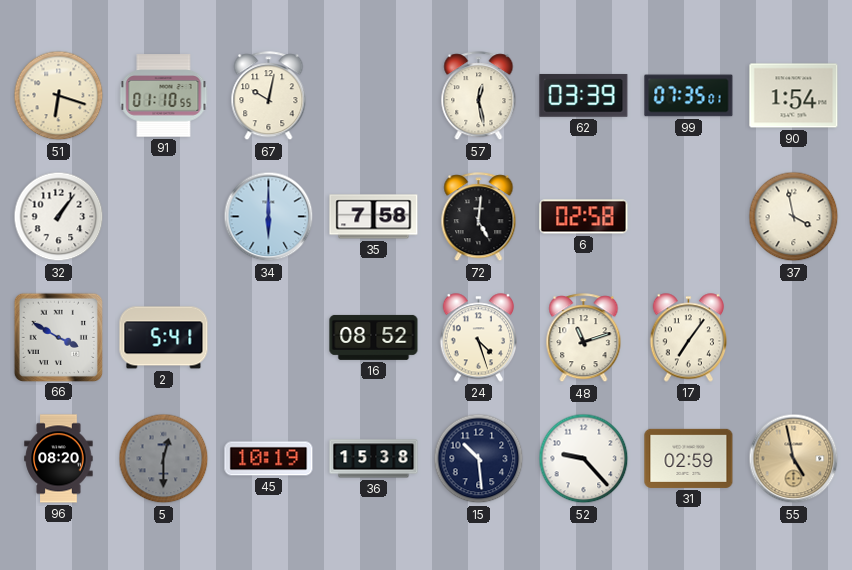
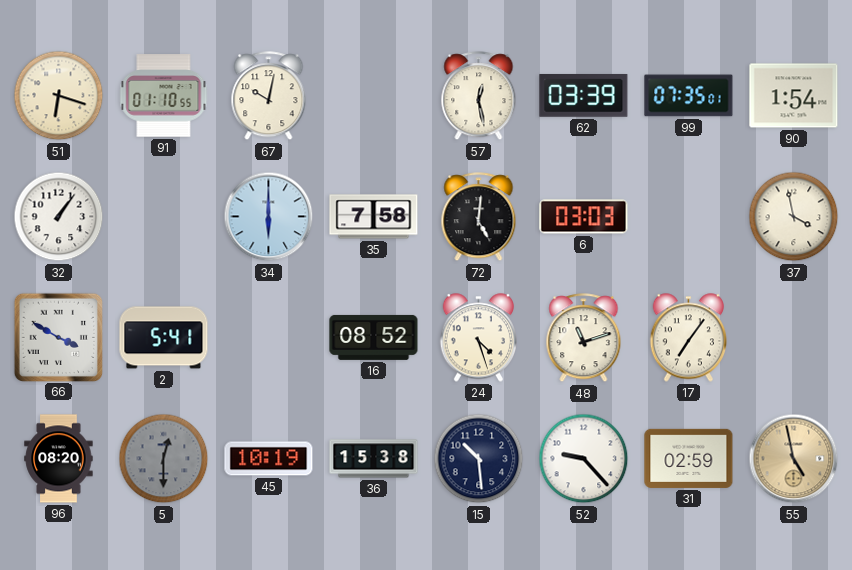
6: 02:58 -> 03:03 (584, 217)
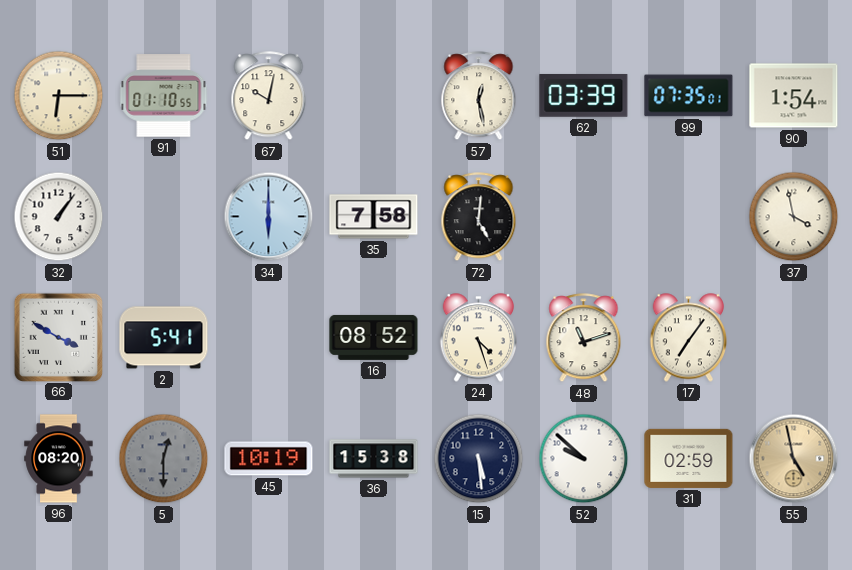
51: 6:18 -> 6:15 (59, 96)
6: 03:03 -> none (584, 217)
15: 10:29 -> 5:29 (479, 459)
52: 9:23 -> 9:52 (584, 459)
